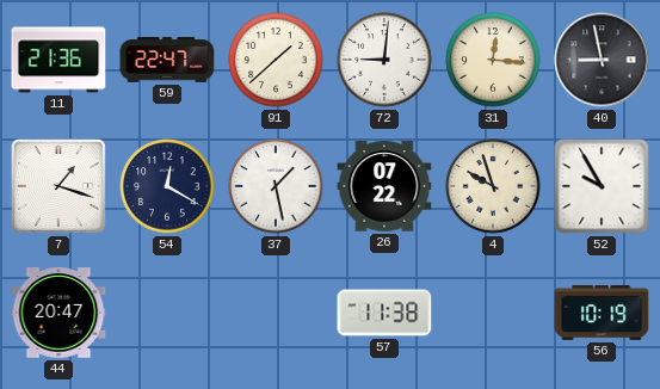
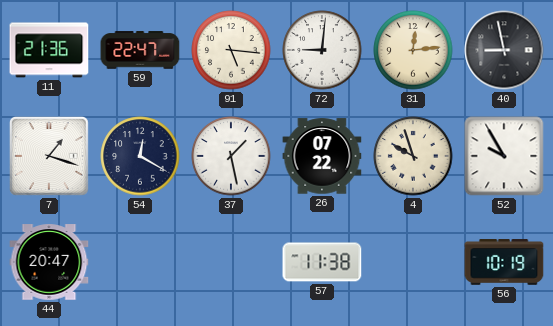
91: 1:38 -> 5:16 (231, 50)
31: 12:16 -> 12:14 (413, 50)
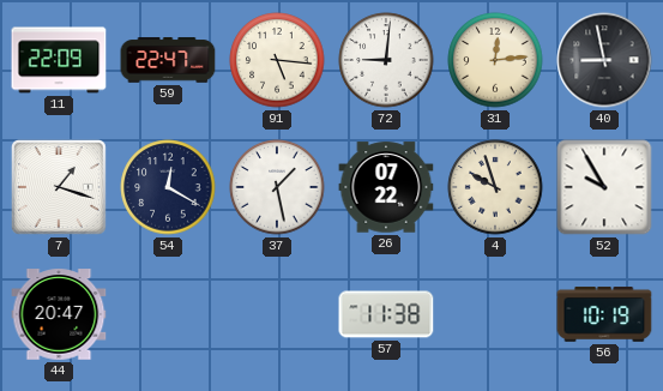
11: 21:36 -> 22:09 (59, 60)
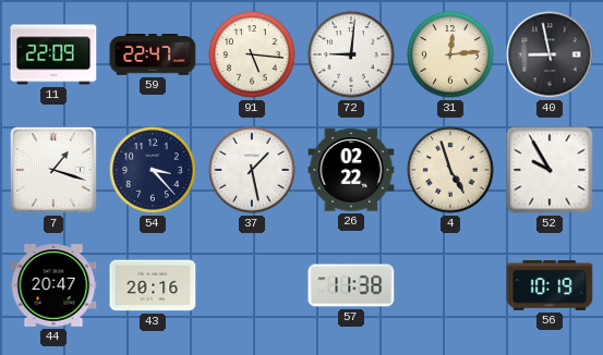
54: 12:20 -> 3:23 (153, 170)
26: 07:22 -> 02:22 (351, 170)
4: 9:57 -> 4:57 (450, 170)
43: none -> 20:16 (153, 285)
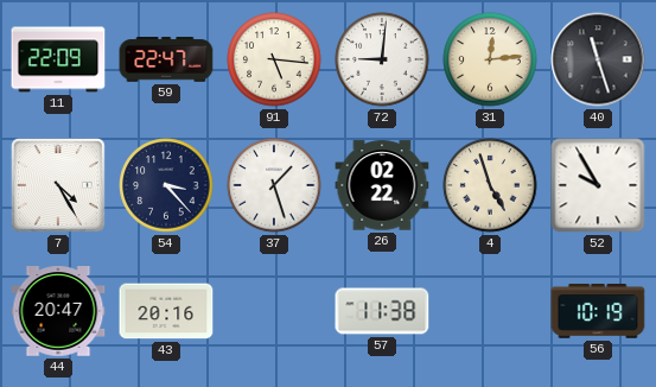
40: 8:58 -> 11:27 (598, 59)
7: 1:18 -> 4:25 (58, 185)
37: 1:28 -> 1:27 (274, 185)
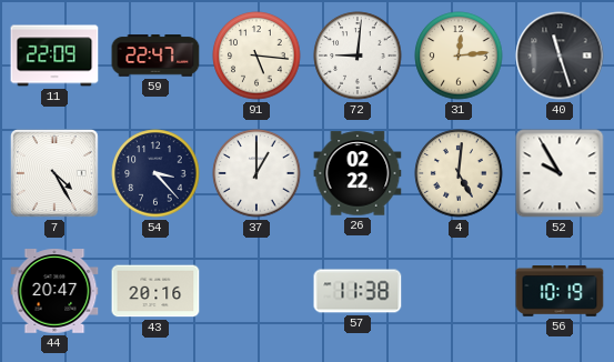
37: 1:27 -> 1:00 (256, 173)
4: 4:57 -> 5:01 (459, 173)
